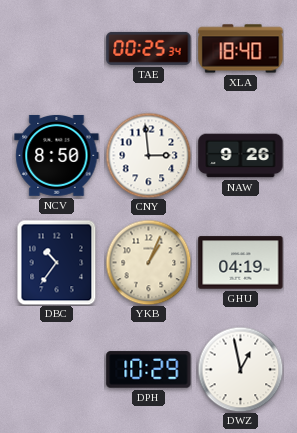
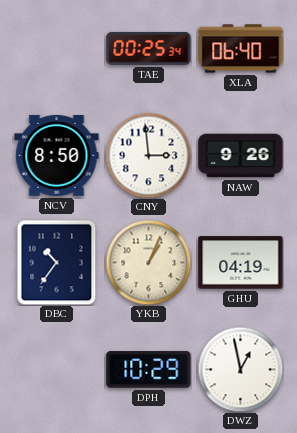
XLA: 18:40 -> 06:40 (241, 49)
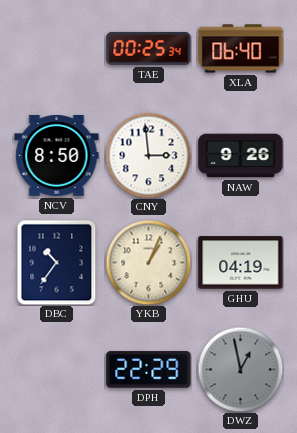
DPH: 10:29 -> 22:29 (149, 370)
DWZ dial: white -> grey (240, 369)
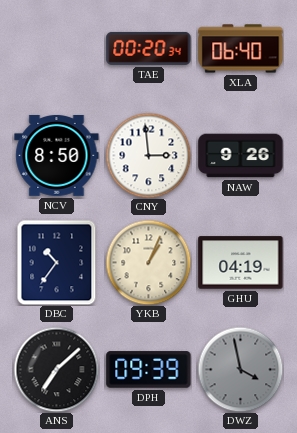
TAE: 00:25 -> 00:20 (149, 48)
ANS: none -> 7:08 (56, 369)
DPH: 22:29 -> 09:39 (149, 370)
DWZ: 12:58 -> 3:58 (240, 369)
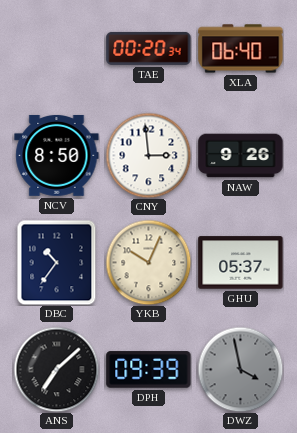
YKB: 1:04 -> 10:04 (148, 262)
GHU: 04:19 -> 05:37 (241, 263)
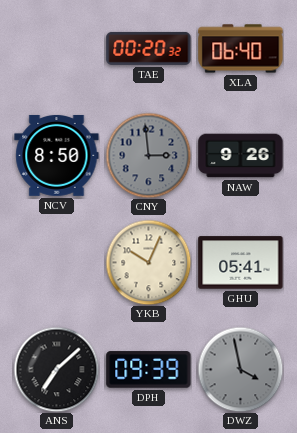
TAE: 00:20:34 -> 00:20:32 (149, 48)
CNY dial: white -> grey (148, 155)
DBC: 10:36 -> none (57, 262)
GHU: 05:37 -> 05:41 (241, 263)
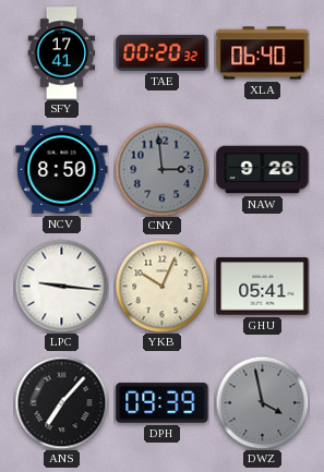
SFY: none -> 17:41 (62, 53)
LPC: none -> 9:16 (61, 286)
ANS: 7:08 -> 7:07 (61, 402)
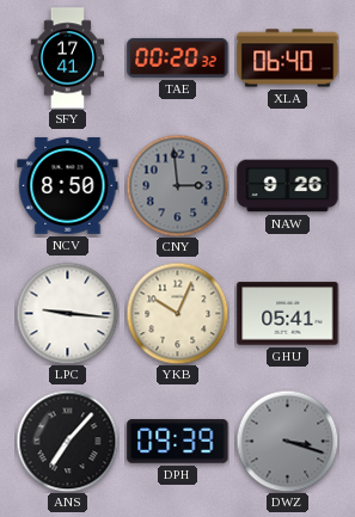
DWZ: 3:58 -> 3:18 (287, 441)
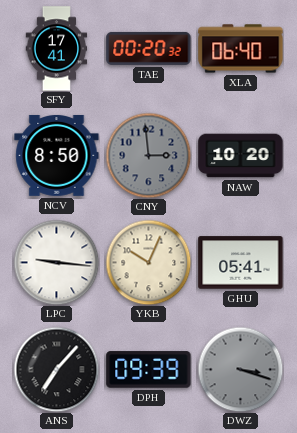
NAW: 9:26 -> 10:20 (241, 156)
